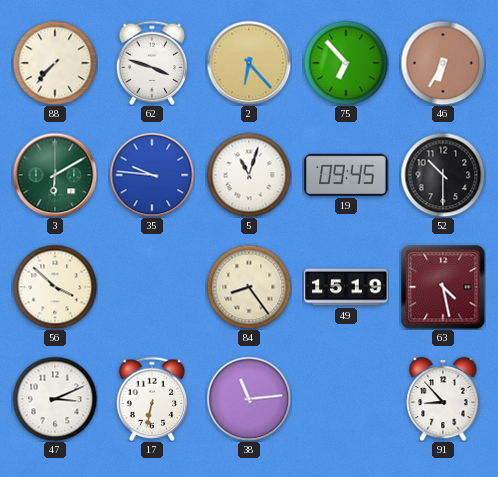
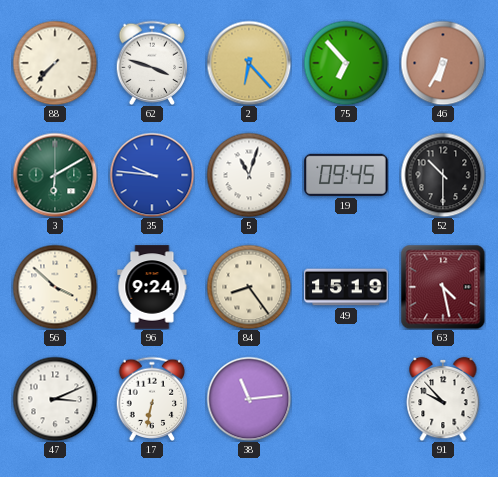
96: none -> 9:24 (152, 287)
91: 8:53 -> 9:53 (443, 399)
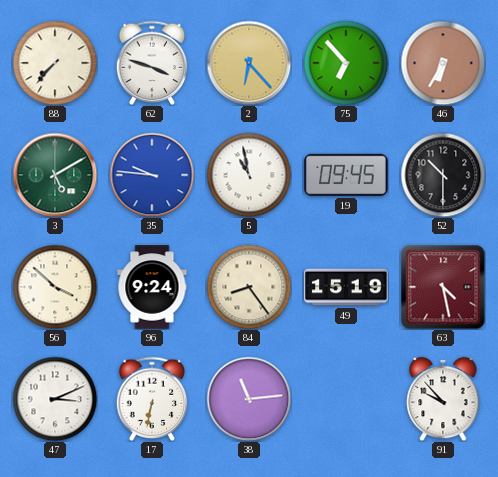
3: 6:10 -> 5:10 (55, 175)
5: 11:03 -> 10:58 (249, 175)
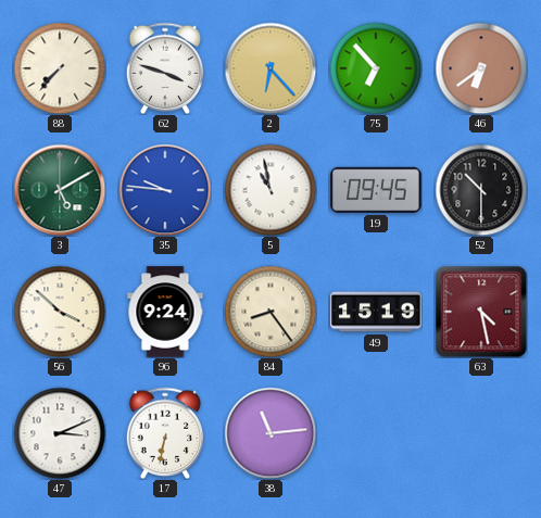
46: 6:35 -> 6:39 (481, 68)
91: 9:53 -> none (443, 399)
